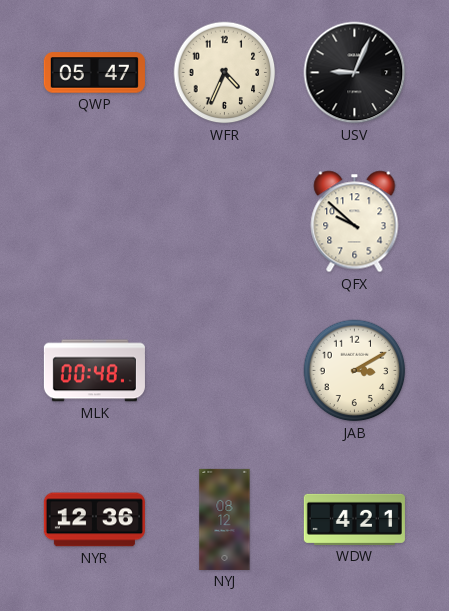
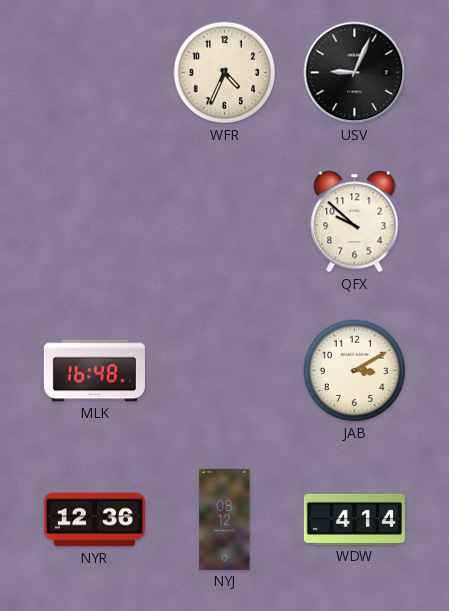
QWP: 05:47 -> none (94, 73)
MLK: 00:48 -> 16:48 (94, 371)
WDW: 4:21 -> 4:14 (354, 519)
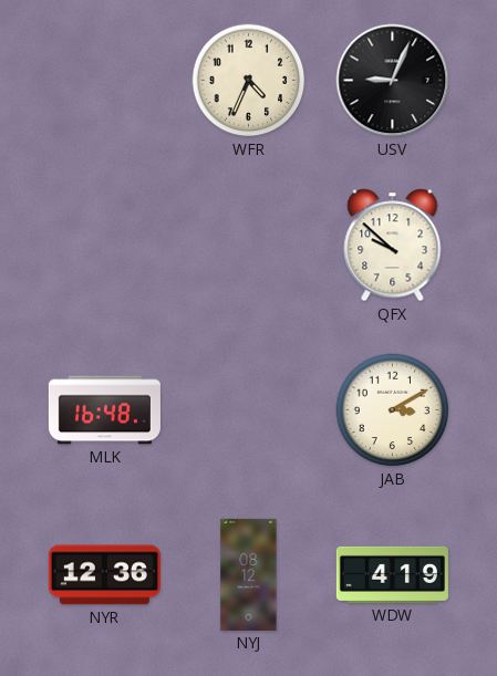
WDW: 4:14 -> 4:19 (392, 574)
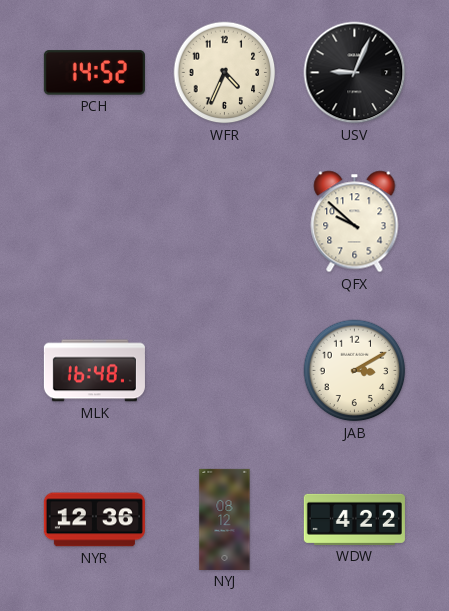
PCH: none -> 14:52 (94, 73)
WDW: 4:19 -> 4:22 (354, 519)
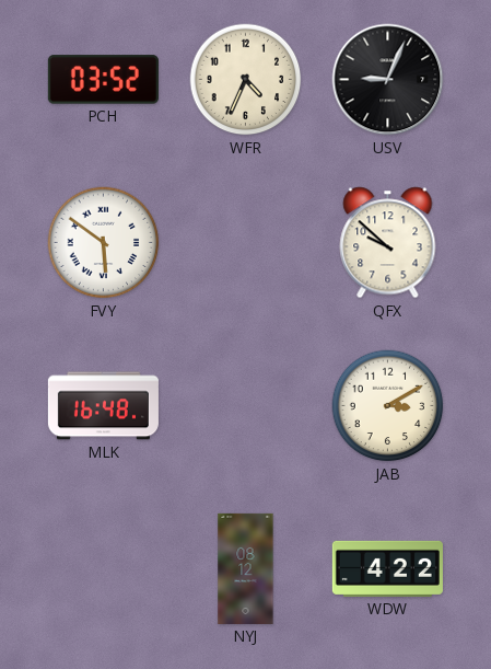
PCH: 14:52 -> 03:52 (103, 80)
FVY: none -> 5:51 (104, 243)
NYR: 12:36 -> none (94, 520)
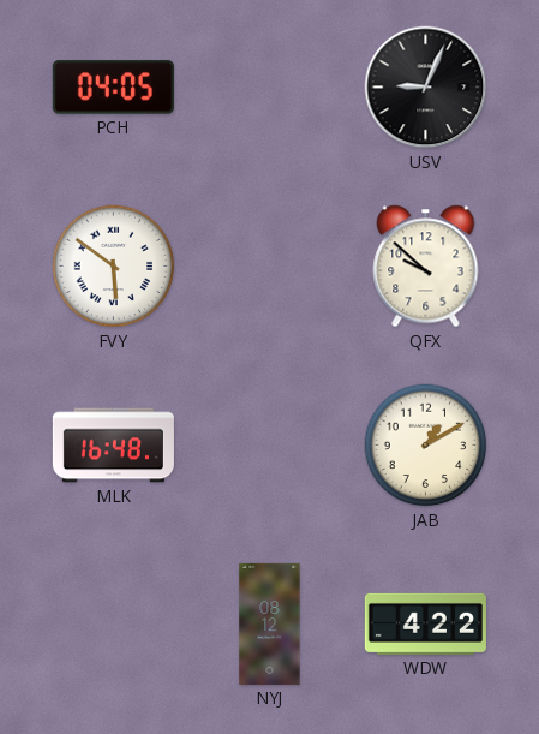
PCH: 03:52 -> 04:05 (113, 88)
WFR: 4:34 -> none (246, 80)
JAB: 3:10 -> 1:10 (426, 446)
